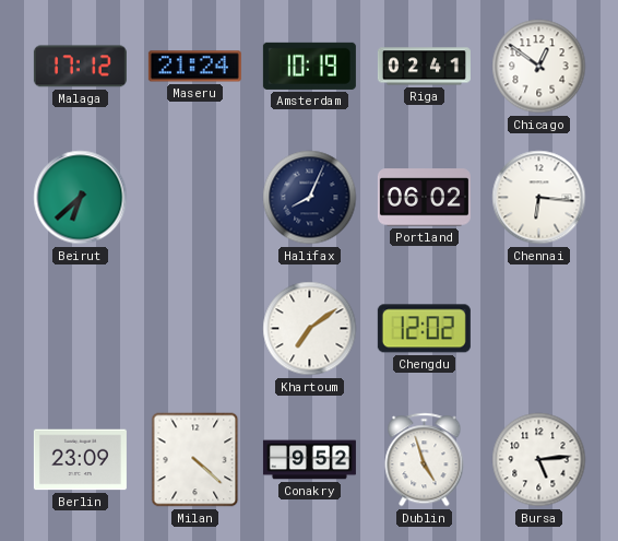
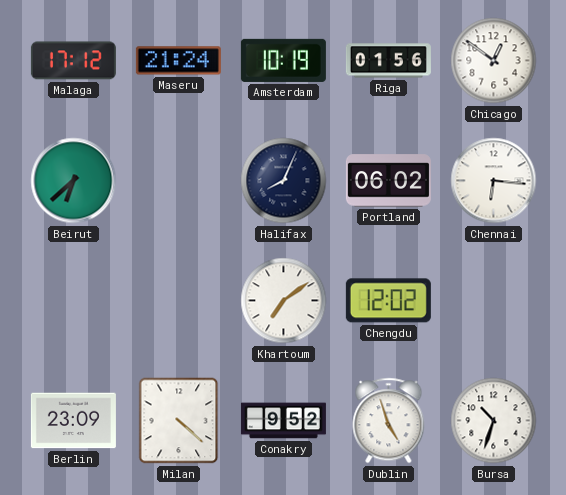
Riga: 02:41 -> 01:56 (388, 61)
Bursa: 5:14 -> 10:33 (494, 421)
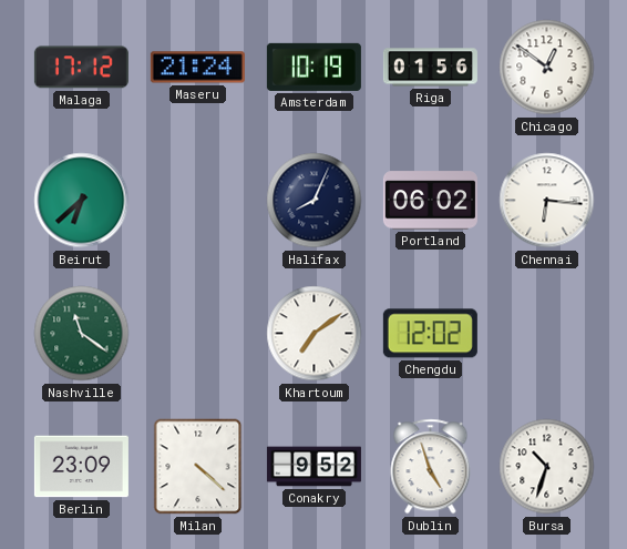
Nashville: none -> 11:21 (82, 334)
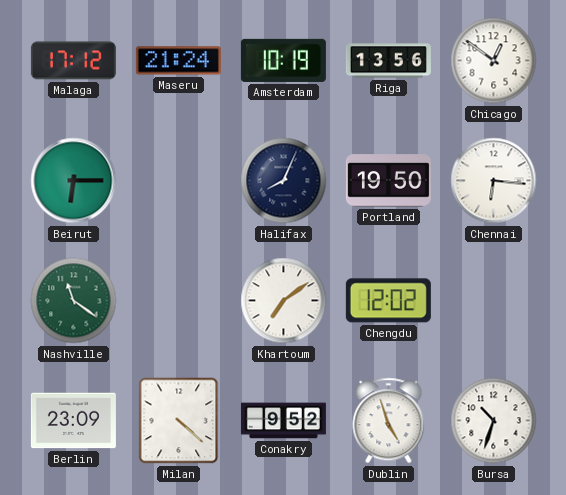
Riga: 01:56 -> 13:56 (388, 61)
Beirut: 6:38 -> 6:15 (74, 181)
Portland: 06:02 -> 19:50 (388, 181)
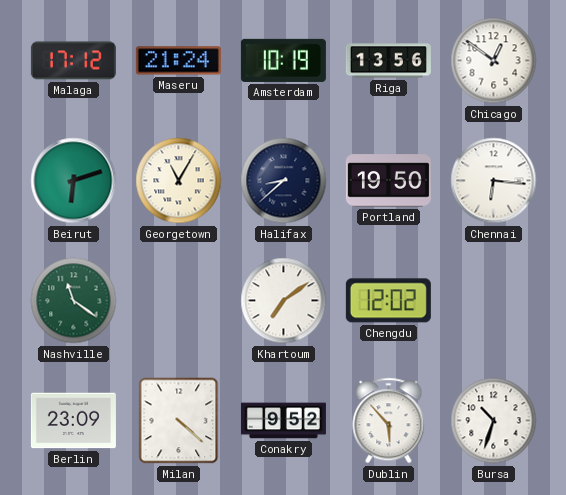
Beirut: 6:15 -> 6:12 (74, 181)
Georgetown: none -> 11:05 (179, 181)
Halifax: 8:04 -> 8:38 (284, 181)
Dublin: 4:57 -> 5:53 (389, 421)
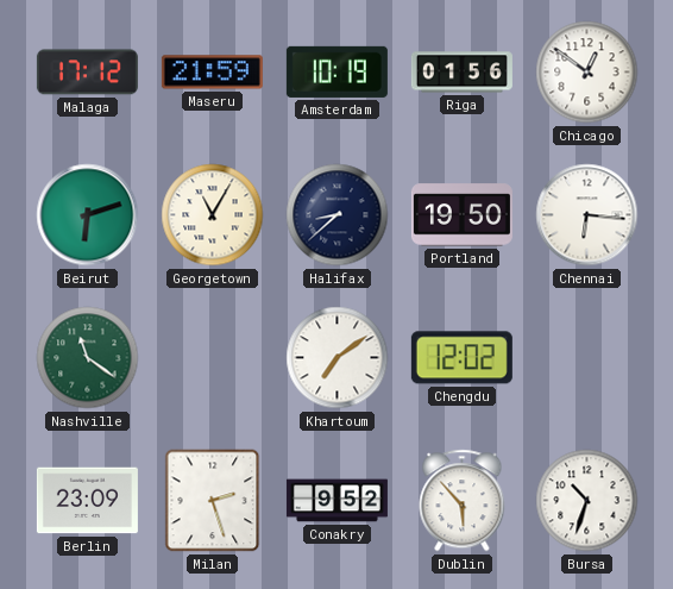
Maseru: 21:24 -> 21:59 (212, 73)
Riga: 13:56 -> 01:56 (461, 73)
Milan: 4:22 -> 2:27 (213, 501)
